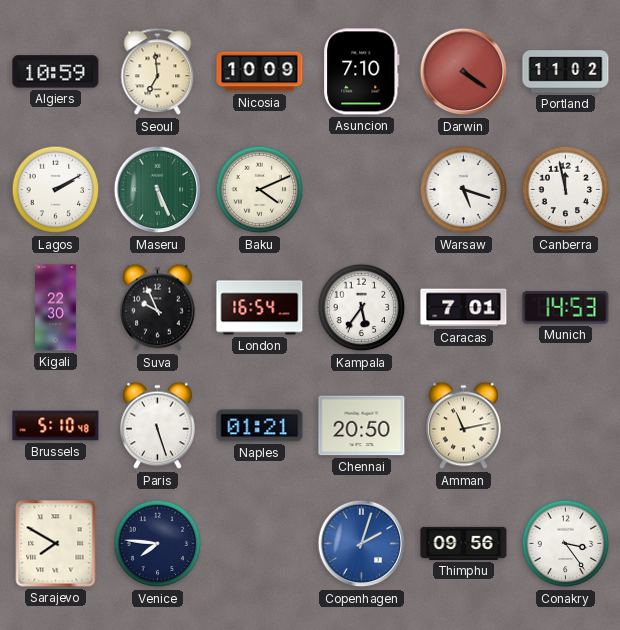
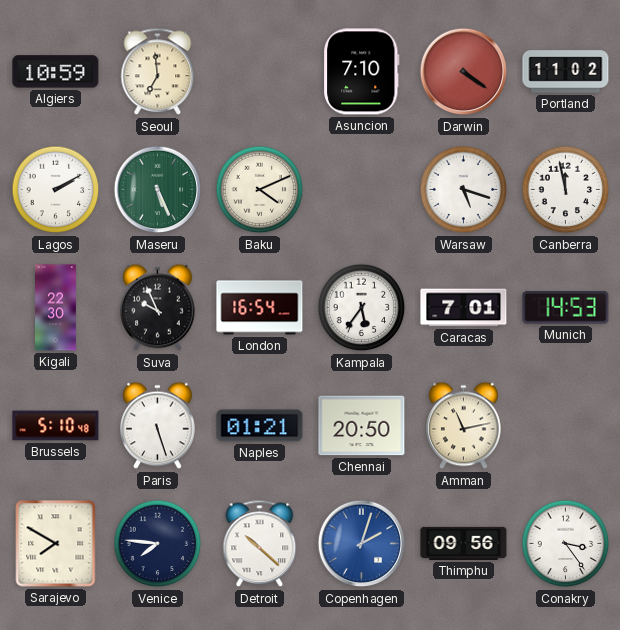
Nicosia: 10:09 -> none (260, 72)
Detroit: none -> 10:22 (260, 544)
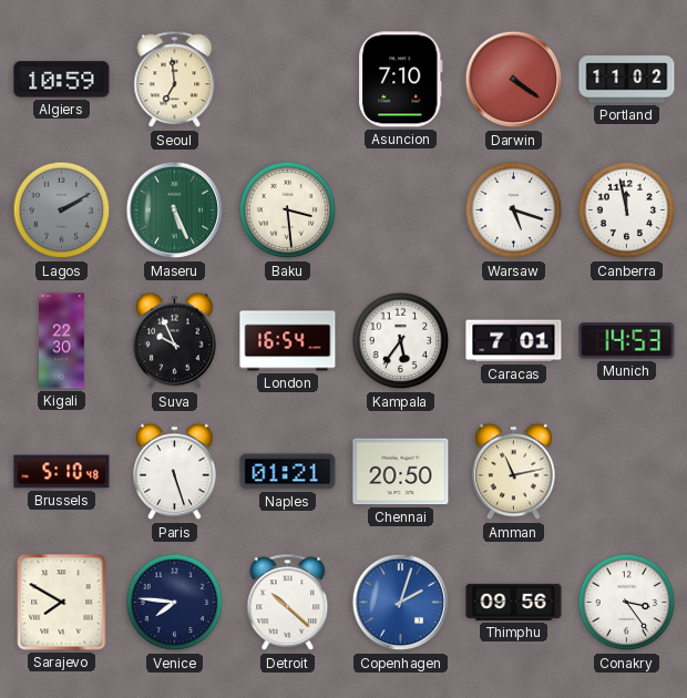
Lagos dial: white -> grey (62, 211)
Baku: 4:11 -> 3:29 (288, 211)
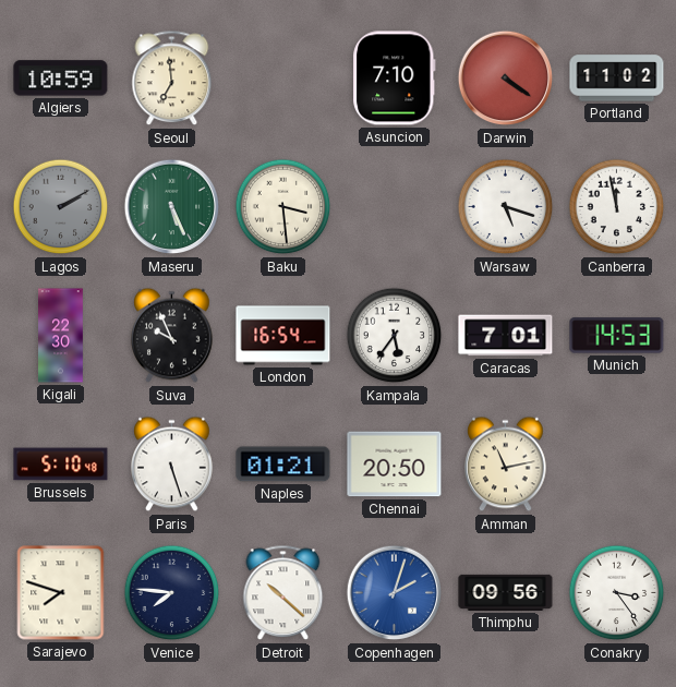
Sarajevo: 7:50 -> 7:48 (61, 593)
